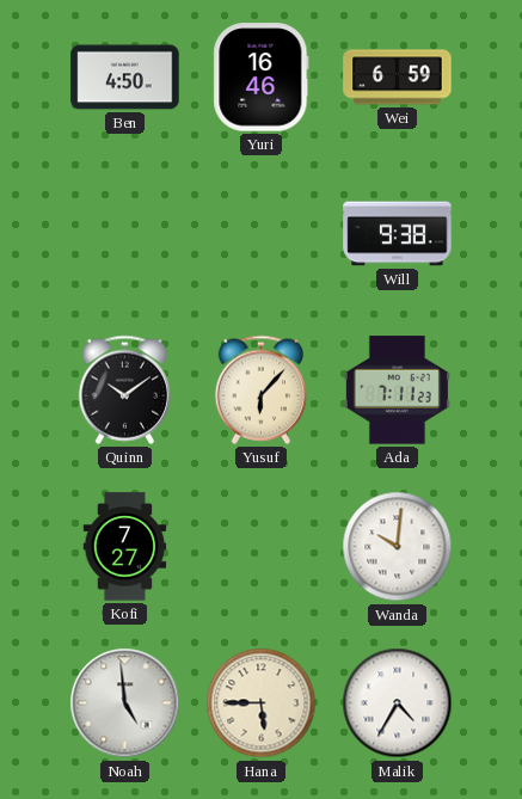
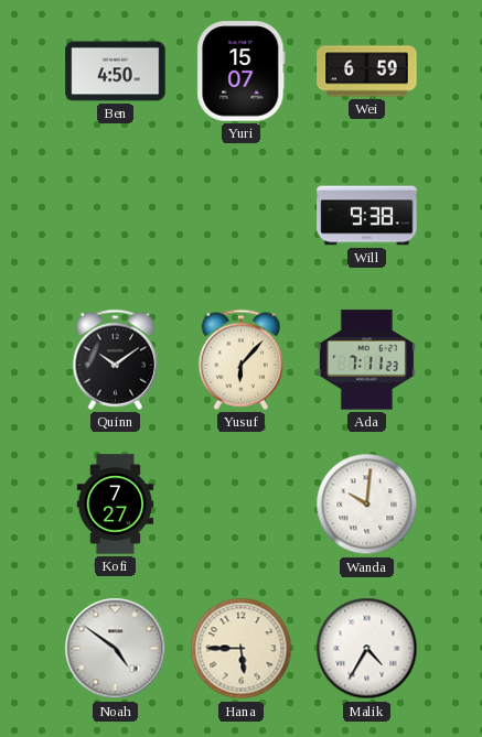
Yuri: 16:46 -> 15:07 (242, 72)
Noah: 4:59 -> 4:51 (116, 649)
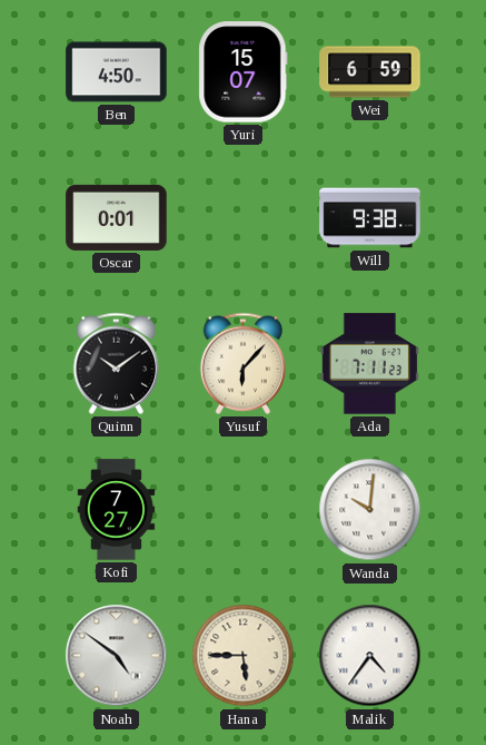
Oscar: none -> 0:01 (117, 217)
Malik: 4:35 -> 4:36 (370, 656)
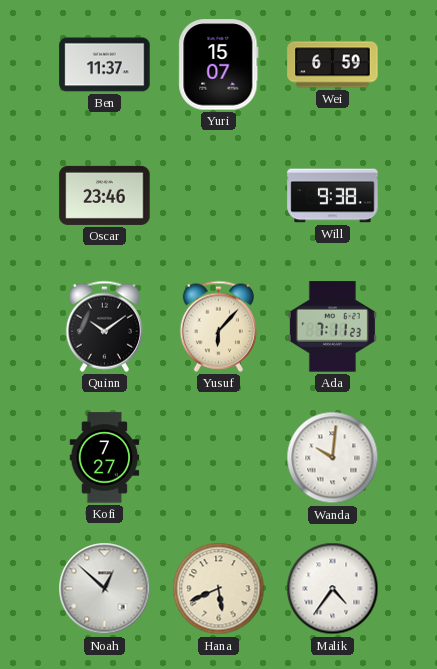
Ben: 4:50 -> 11:37 (105, 65)
Oscar: 0:01 -> 23:46 (105, 195)
Noah: 4:51 -> 12:52 (105, 589)
Hana: 5:45 -> 5:41 (219, 589)
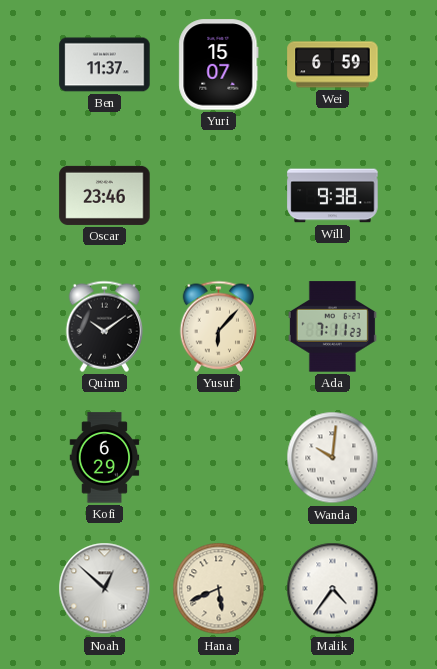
Kofi: 7:27 -> 6:29 (105, 458)
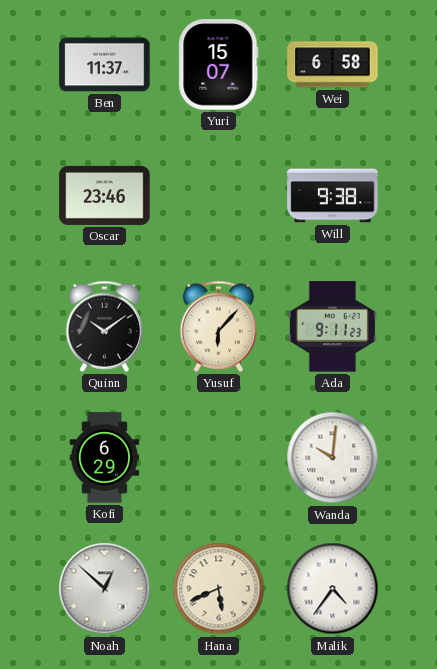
Wei: 6:59 -> 6:58 (333, 65)
Ada: 7:11 -> 9:11 (332, 327)
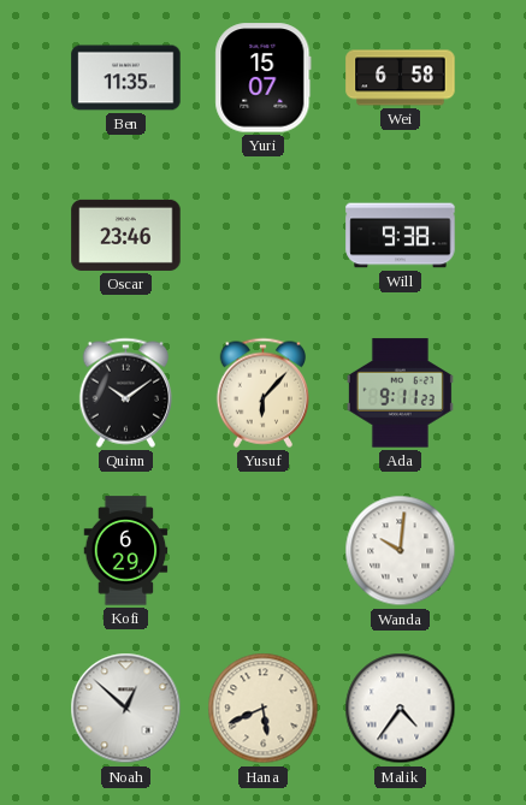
Ben: 11:37 -> 11:35 (126, 78)
